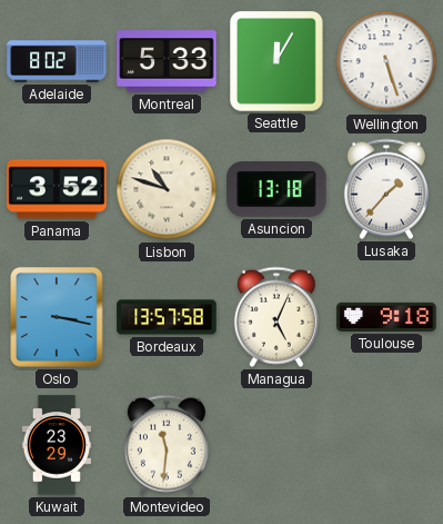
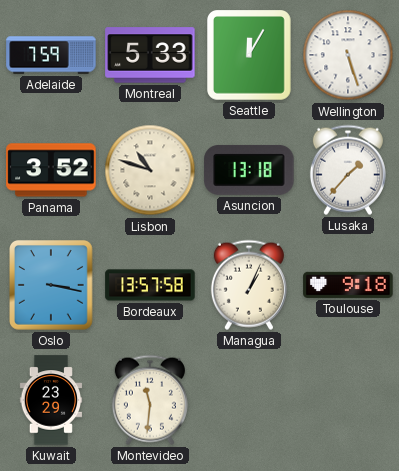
Adelaide: 8:02 -> 7:59 (51, 55)
Managua: 5:04 -> 1:04 (249, 285)
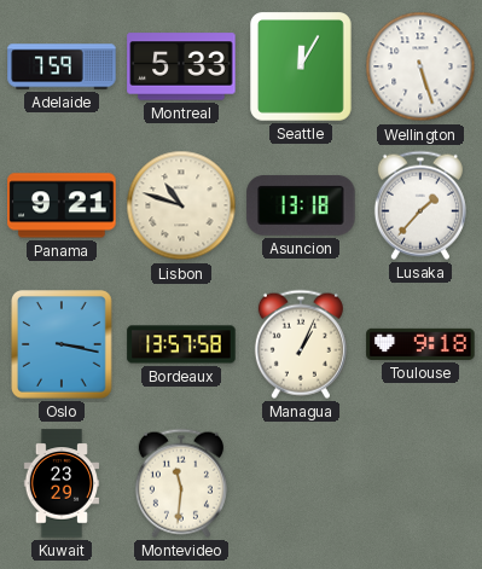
Panama: 3:52 -> 9:21 (62, 205)
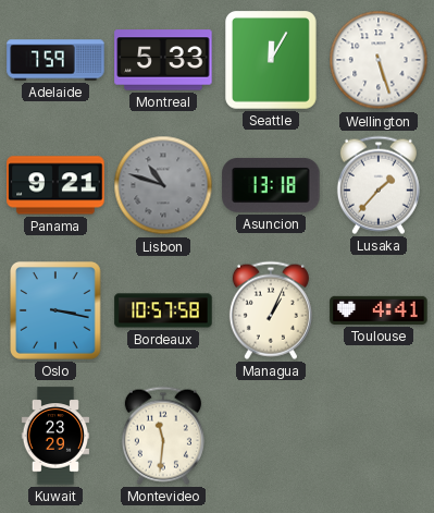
Lisbon dial: cream -> grey (163, 185)
Bordeaux: 13:57 -> 10:57 (163, 310)
Toulouse: 9:18 -> 4:41 (379, 310)
